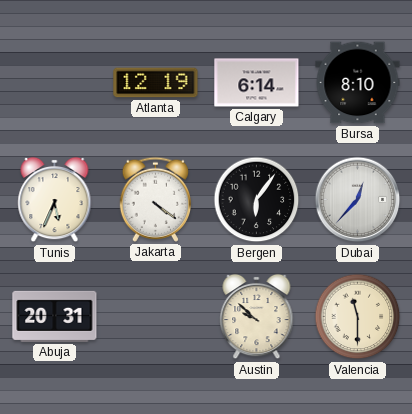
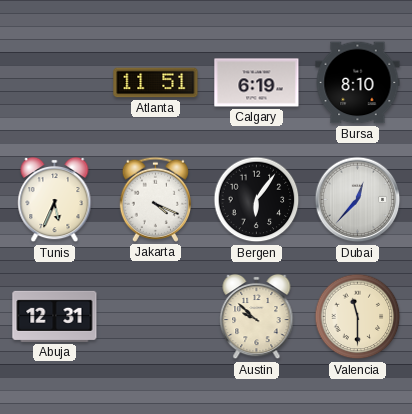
Atlanta: 12:19 -> 11:51 (156, 83)
Calgary: 6:14 -> 6:19 (257, 83)
Jakarta: 4:21 -> 4:19 (155, 199)
Abuja: 20:31 -> 12:31 (55, 316)
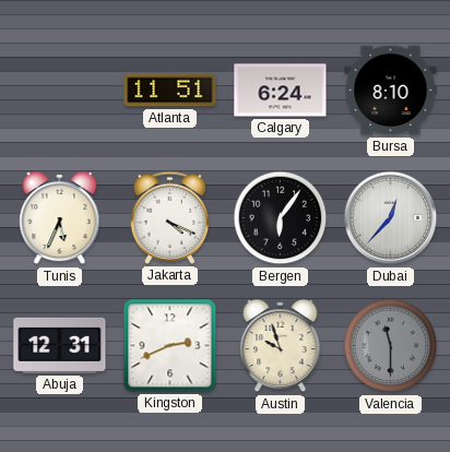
Calgary: 6:19 -> 6:24 (281, 91)
Kingston: none -> 2:41 (170, 346)
Austin: 9:52 -> 9:57 (281, 346)
Valencia dial: cream -> grey (391, 346)
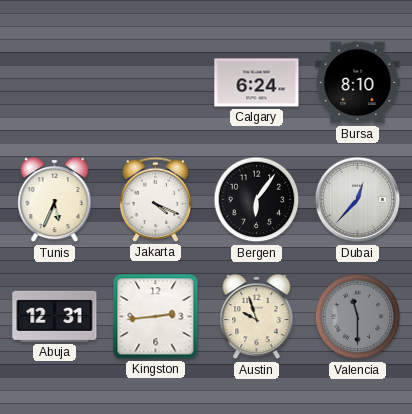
Atlanta: 11:51 -> none (170, 91)
Kingston: 2:41 -> 2:44 (156, 317)
